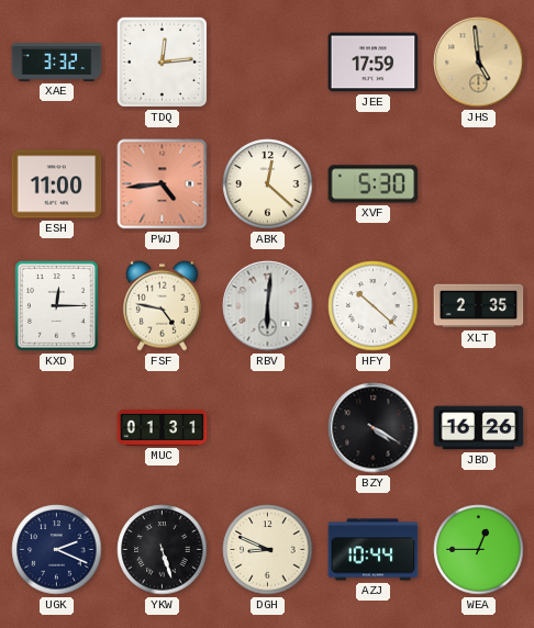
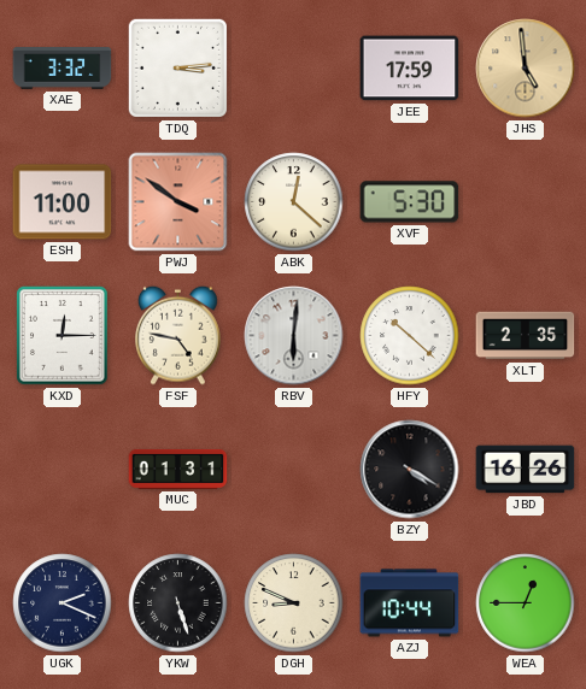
TDQ: 12:14 -> 3:14 (177, 67)
PWJ: 4:44 -> 3:51 (178, 202)
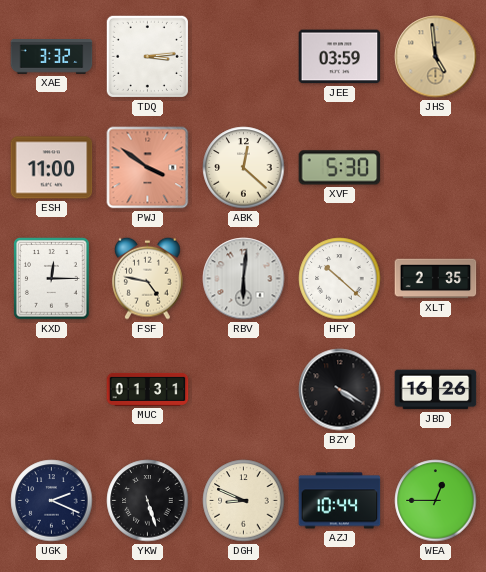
JEE: 17:59 -> 03:59 (340, 57)
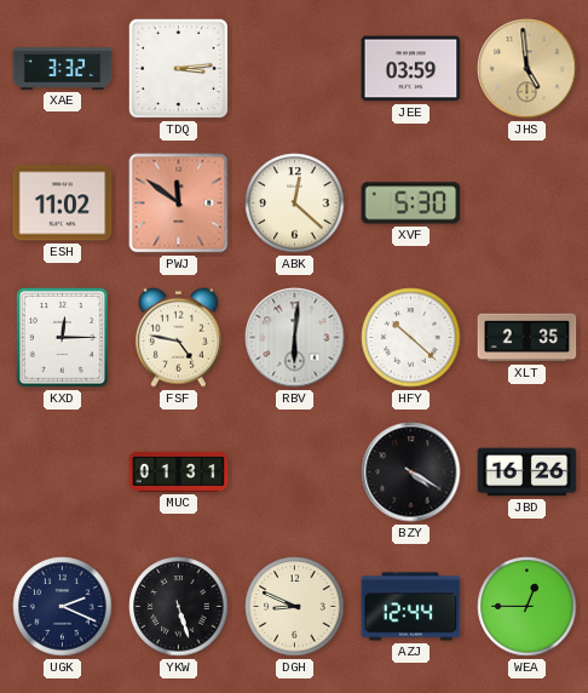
ESH: 11:00 -> 11:02 (63, 204)
PWJ: 3:51 -> 11:51 (179, 204)
AZJ: 10:44 -> 12:44 (411, 607)
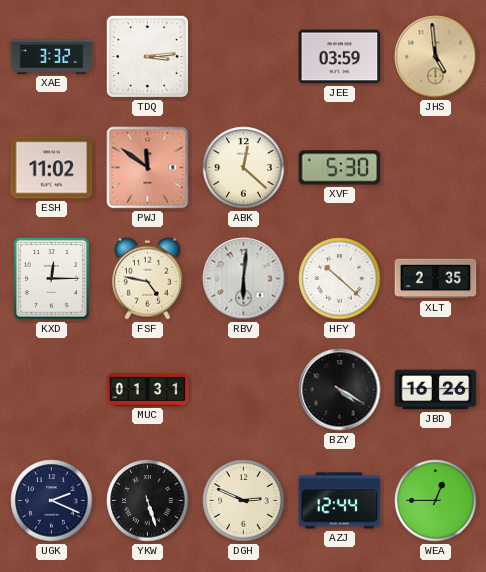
DGH: 8:49 -> 2:49 (244, 501)
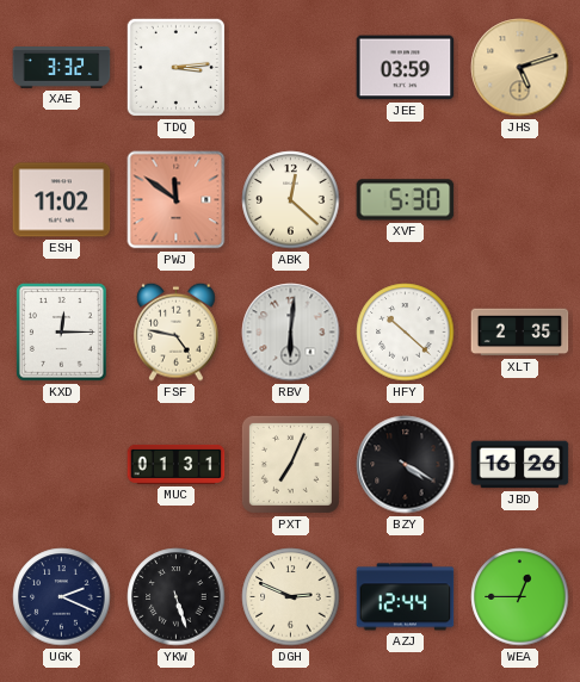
JHS: 4:59 -> 5:12 (520, 68)
PXT: none -> 7:04 (290, 464)
